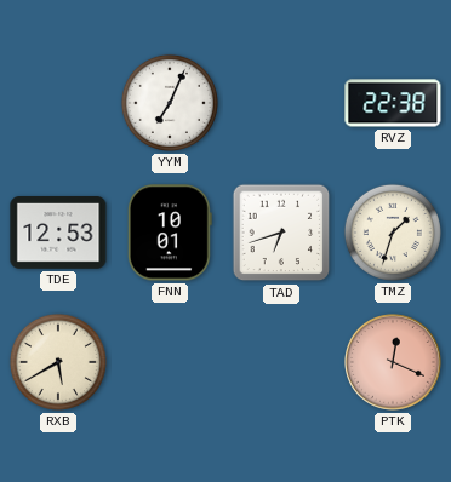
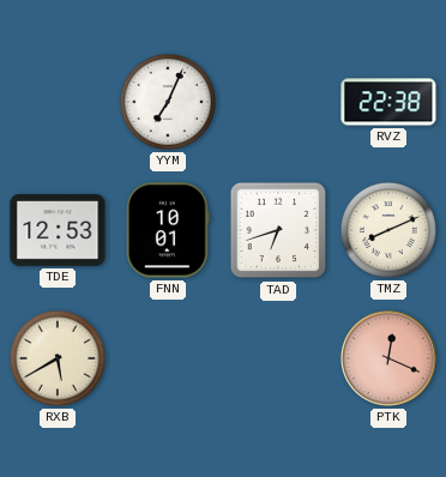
TMZ: 1:33 -> 8:11 (388, 230)
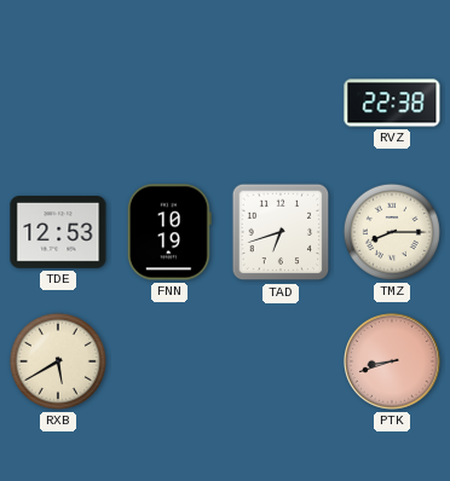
YYM: 7:04 -> none (168, 102)
FNN: 10:01 -> 10:19 (169, 232)
TMZ: 8:11 -> 8:15 (392, 232)
PTK: 12:19 -> 8:42 (393, 363)
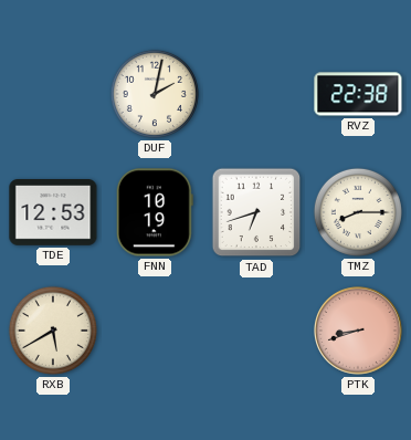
DUF: none -> 2:02 (155, 94)
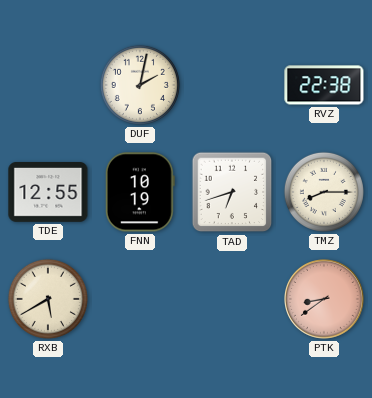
TDE: 12:53 -> 12:55 (48, 193)
PTK: 8:42 -> 8:39 (325, 300)
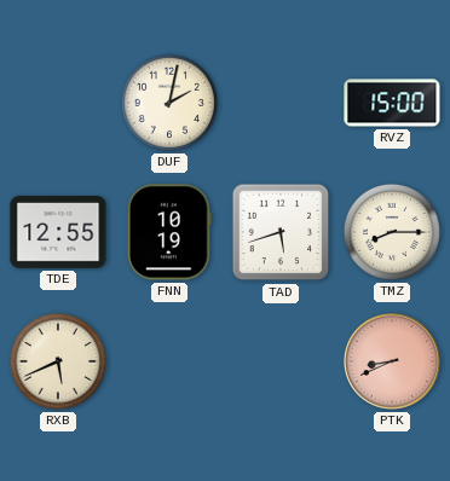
RVZ: 22:38 -> 15:00 (392, 103)
TAD: 6:42 -> 5:42 (281, 232)
RXB: 5:40 -> 5:41 (58, 361)
PTK: 8:39 -> 8:41 (393, 363)
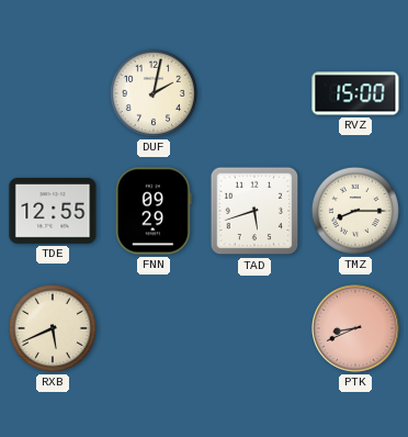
FNN: 10:19 -> 09:29 (154, 211)
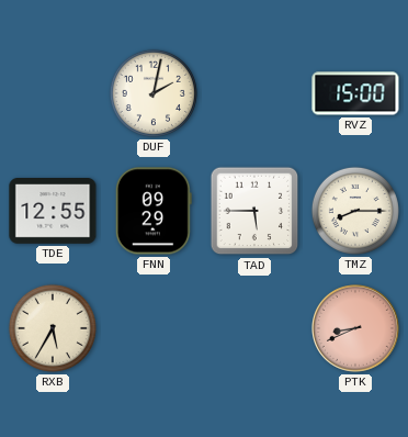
TAD: 5:42 -> 5:45 (254, 211)
RXB: 5:41 -> 5:35 (53, 328)
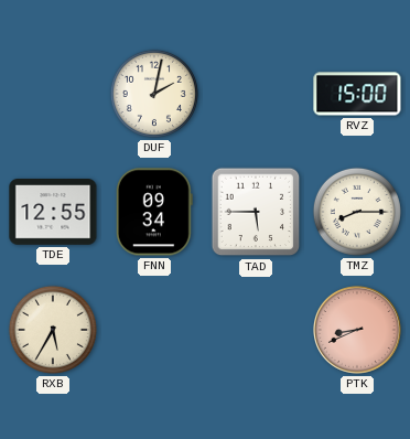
FNN: 09:29 -> 09:34 (154, 212)
